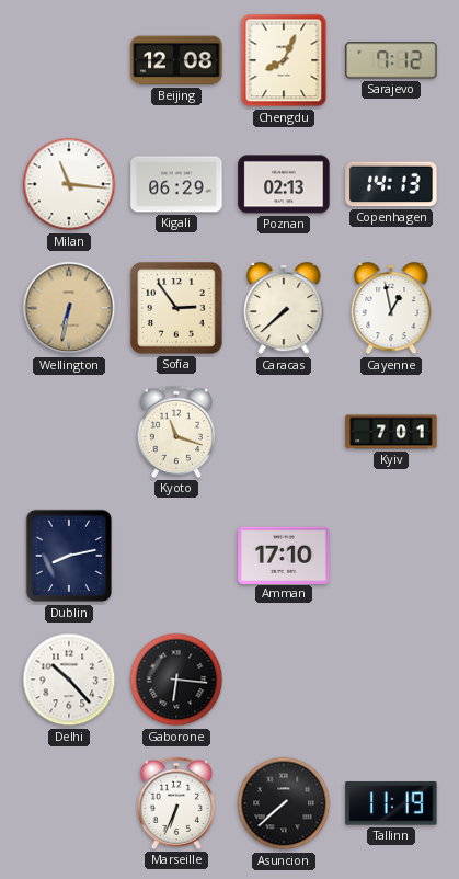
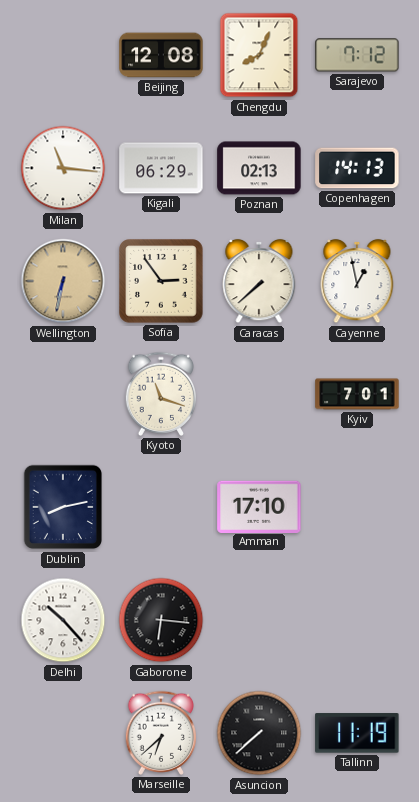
Marseille: 6:34 -> 6:38 (161, 733)
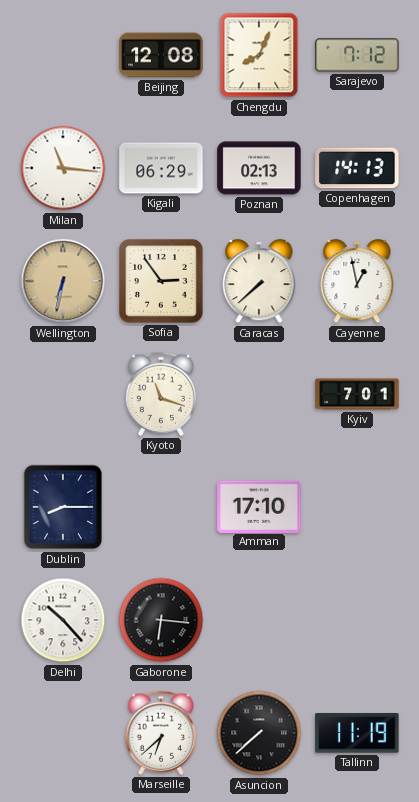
Dublin: 8:13 -> 8:15 (62, 507)
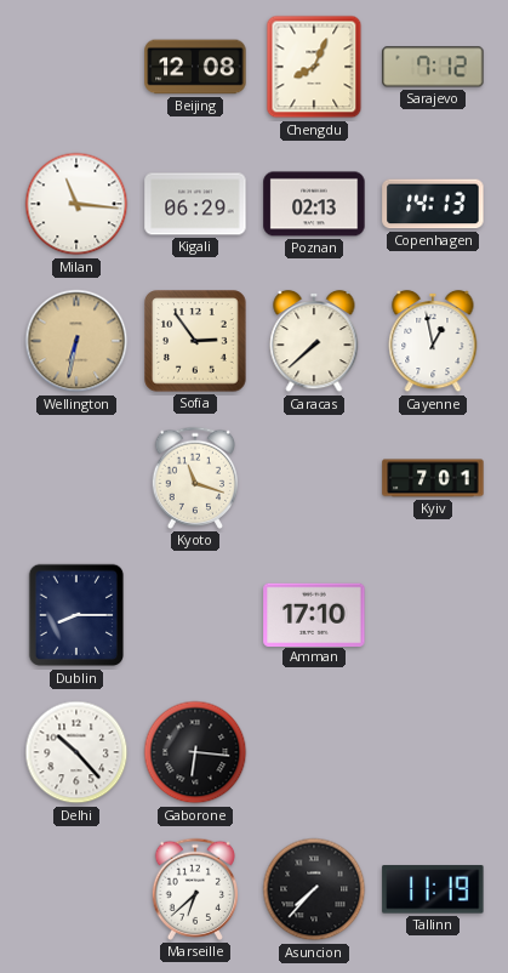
Asuncion: 7:38 -> 7:37 (314, 889)
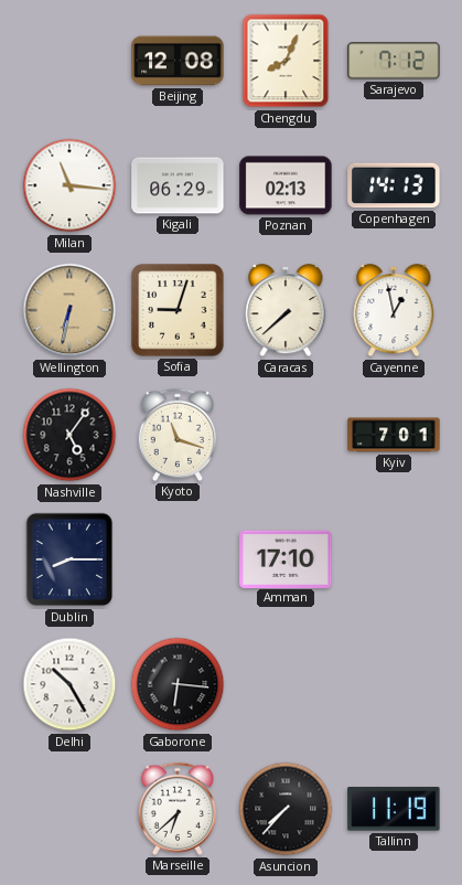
Sofia: 2:54 -> 9:03 (178, 310)
Nashville: none -> 5:06 (69, 435)
Delhi: 10:23 -> 10:25 (69, 684)
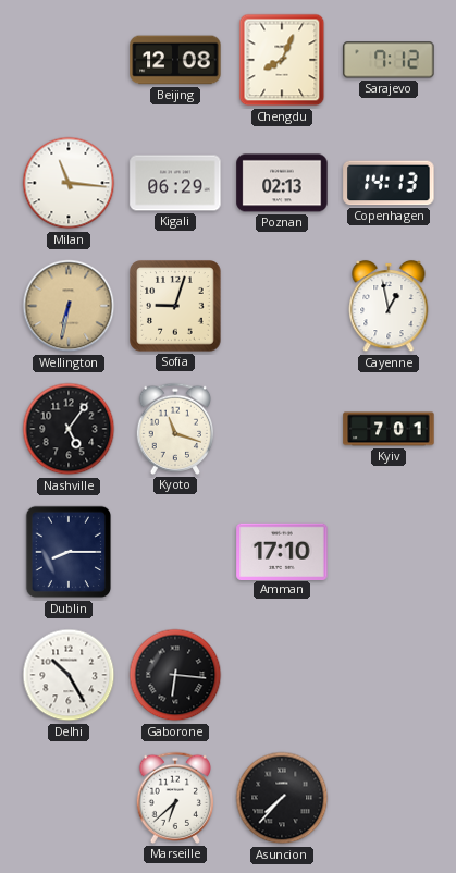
Caracas: 7:38 -> none (286, 310)
Tallinn: 11:19 -> none (394, 809)
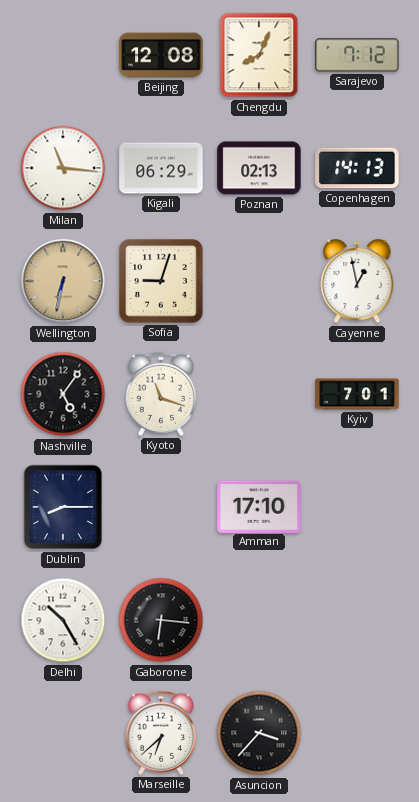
Asuncion: 7:37 -> 3:37 (259, 733)
